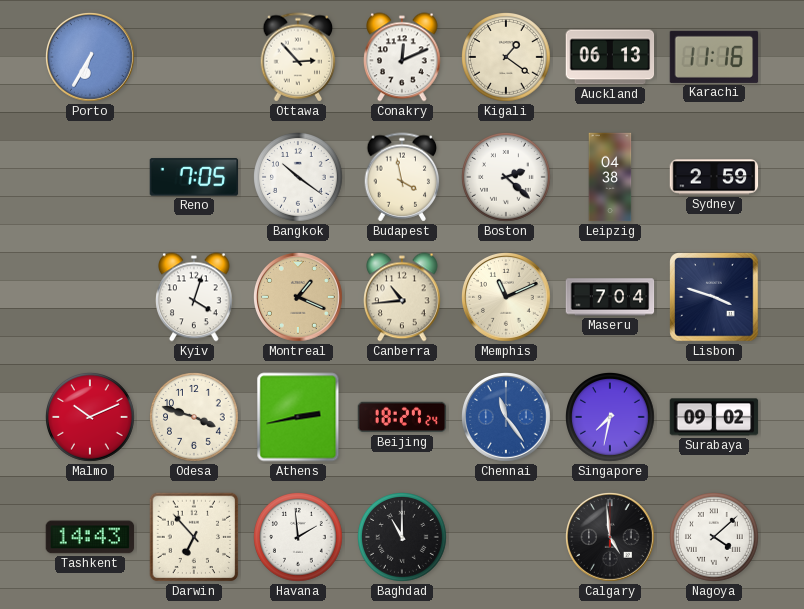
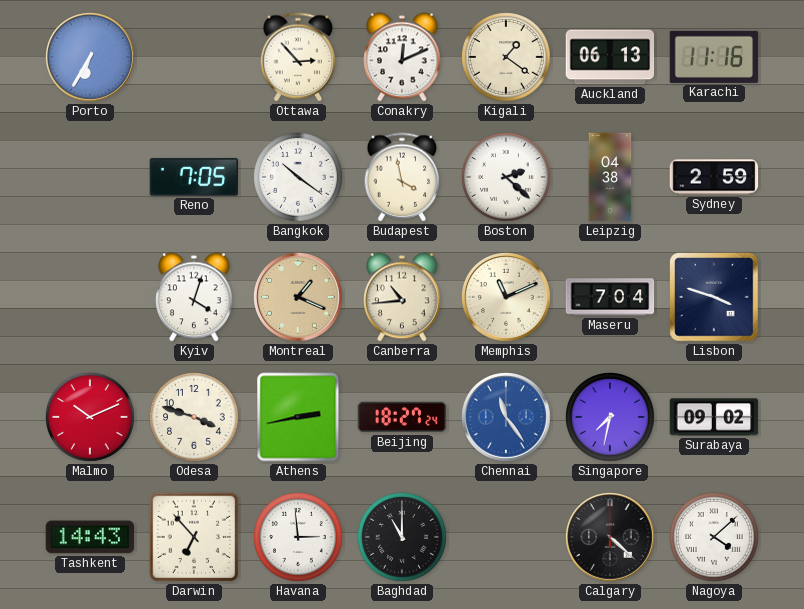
Havana: 1:59 -> 2:59 (299, 538)
Calgary: 4:59 -> 4:22 (611, 538)
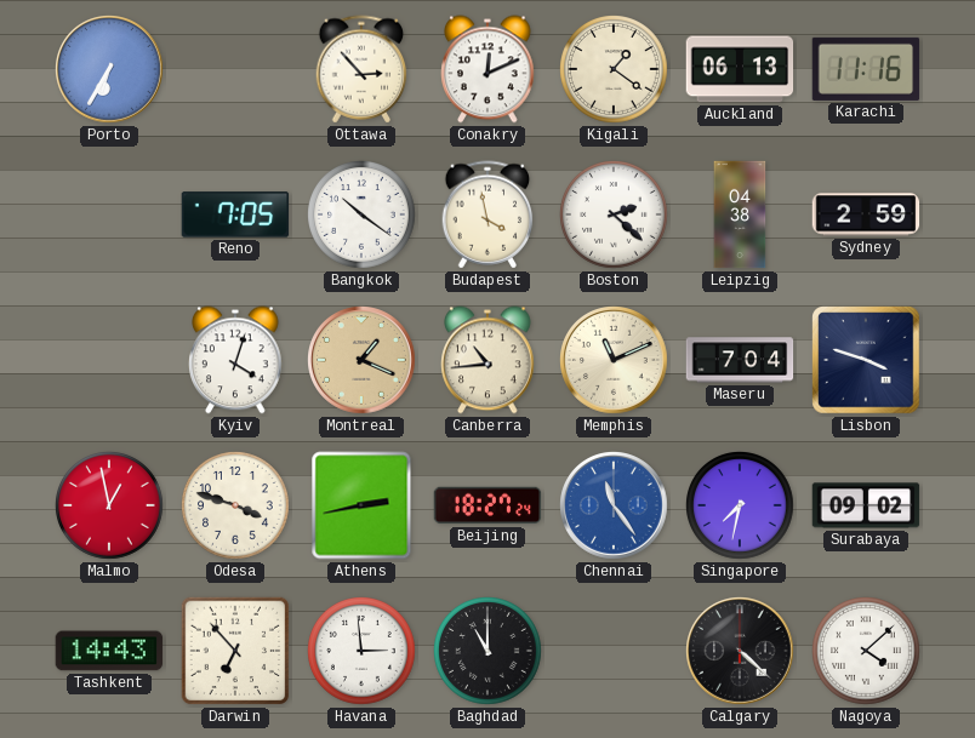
Malmo: 10:11 -> 12:58 (110, 507)
